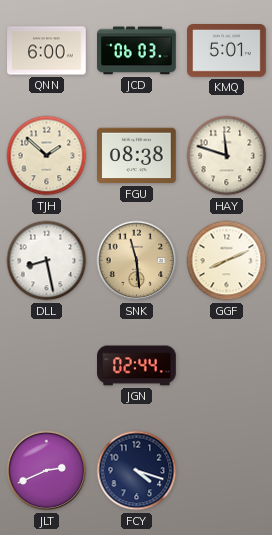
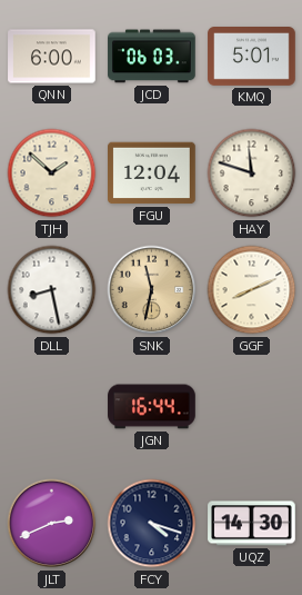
FGU: 08:38 -> 12:04 (152, 173)
SNK: 11:29 -> 11:32 (152, 290)
JGN: 02:44 -> 16:44 (152, 407)
UQZ: none -> 14:30 (252, 524)
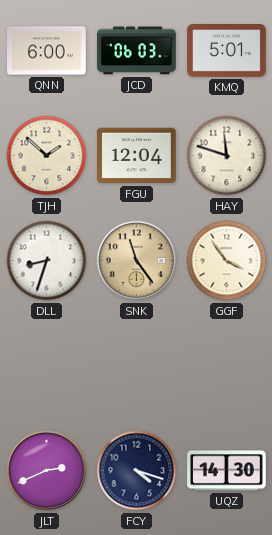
DLL: 8:28 -> 8:33 (47, 261)
SNK: 11:32 -> 11:24 (137, 261)
GGF: 8:11 -> 3:54 (227, 261)
JGN: 16:44 -> none (152, 407)
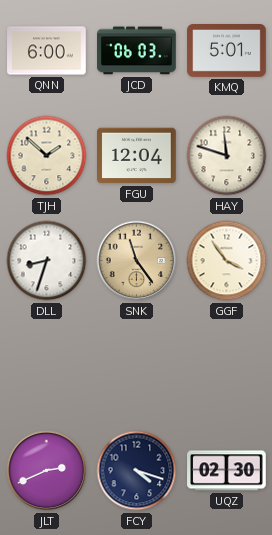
UQZ: 14:30 -> 02:30 (227, 471)
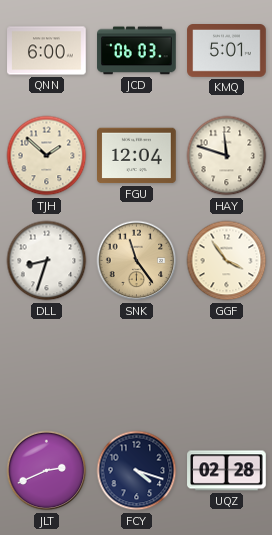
UQZ: 02:30 -> 02:28 (227, 471)
